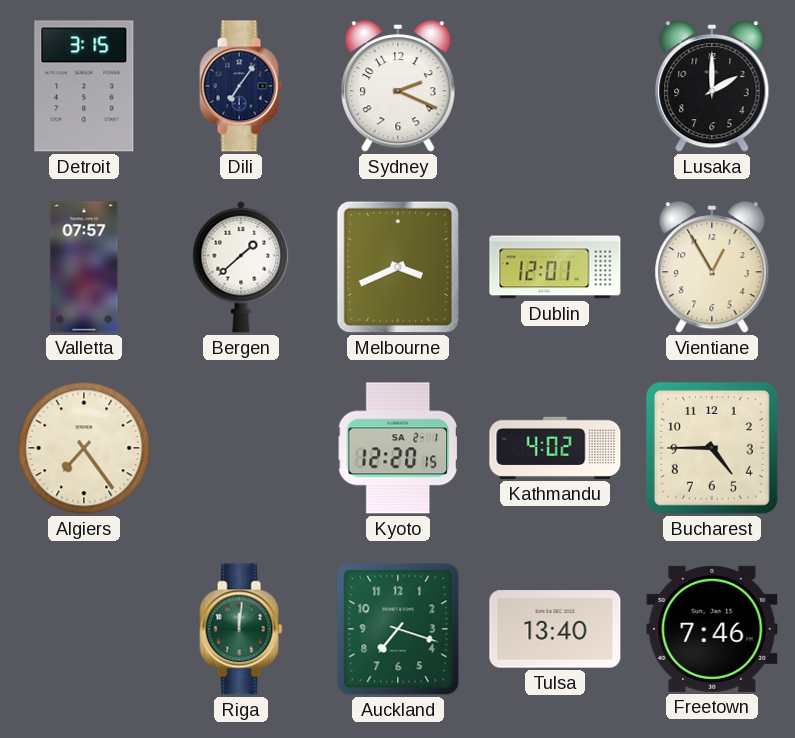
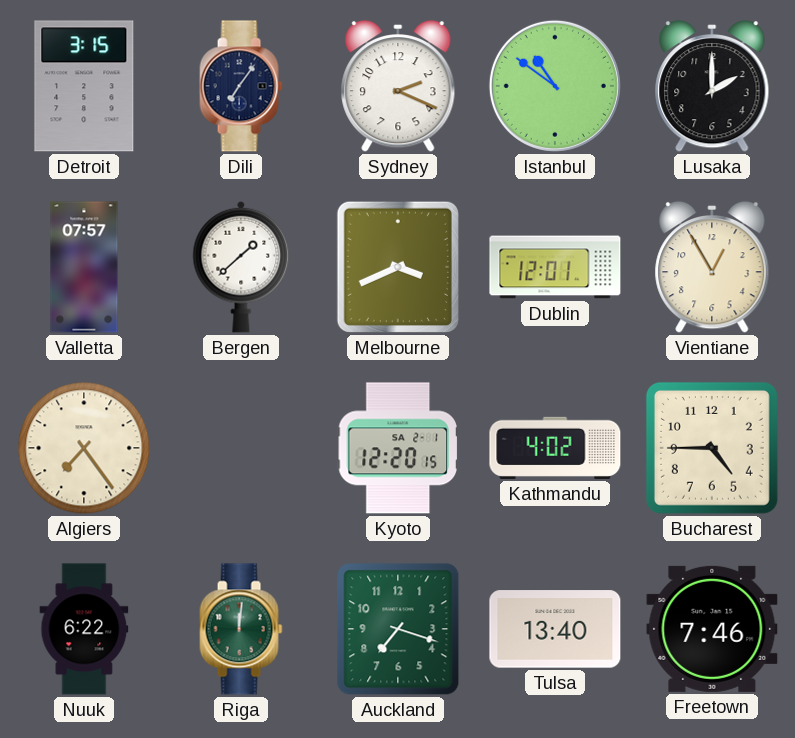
Istanbul: none -> 10:51 (555, 86)
Nuuk: none -> 6:22 (84, 629)
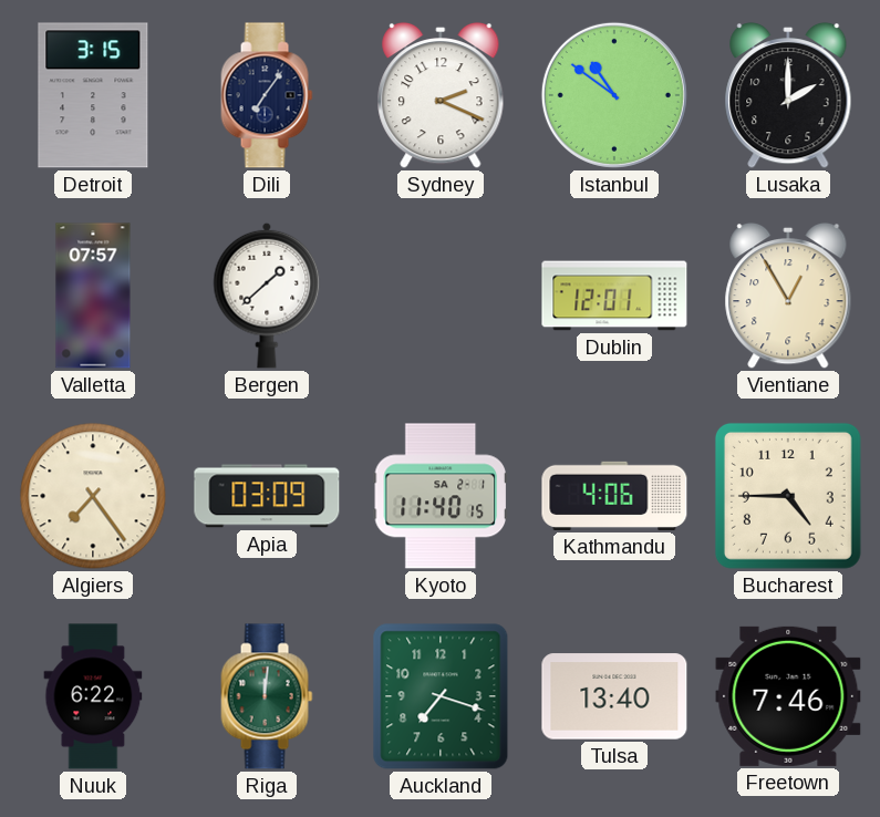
Melbourne: 3:41 -> none (398, 267)
Apia: none -> 03:09 (267, 496)
Kyoto: 12:20 -> 11:40 (441, 496)
Kathmandu: 4:02 -> 4:06 (614, 496)
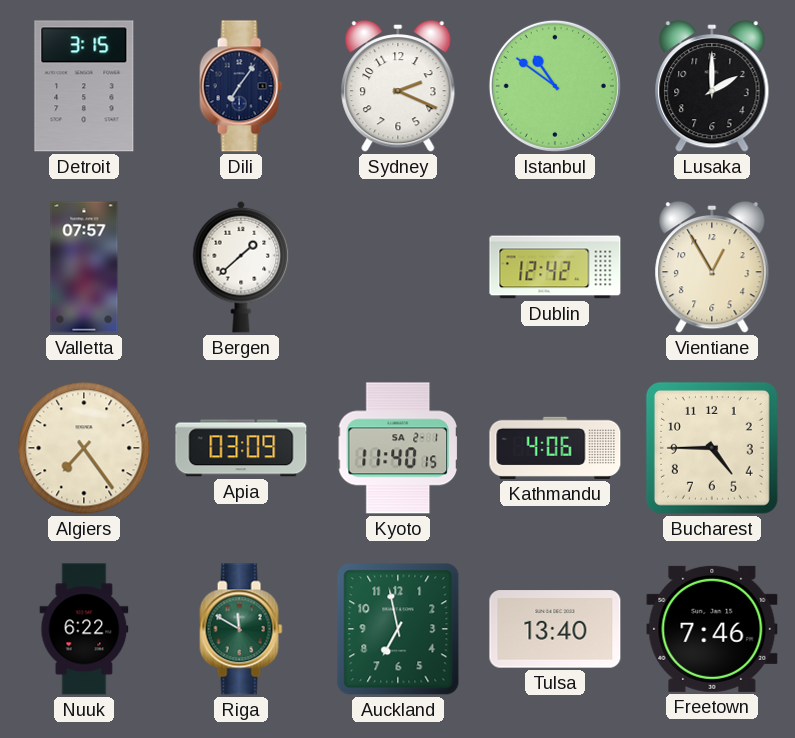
Dublin: 12:01 -> 12:42 (555, 267)
Riga: 12:01 -> 11:50 (241, 629)
Auckland: 7:18 -> 6:58 (398, 629)
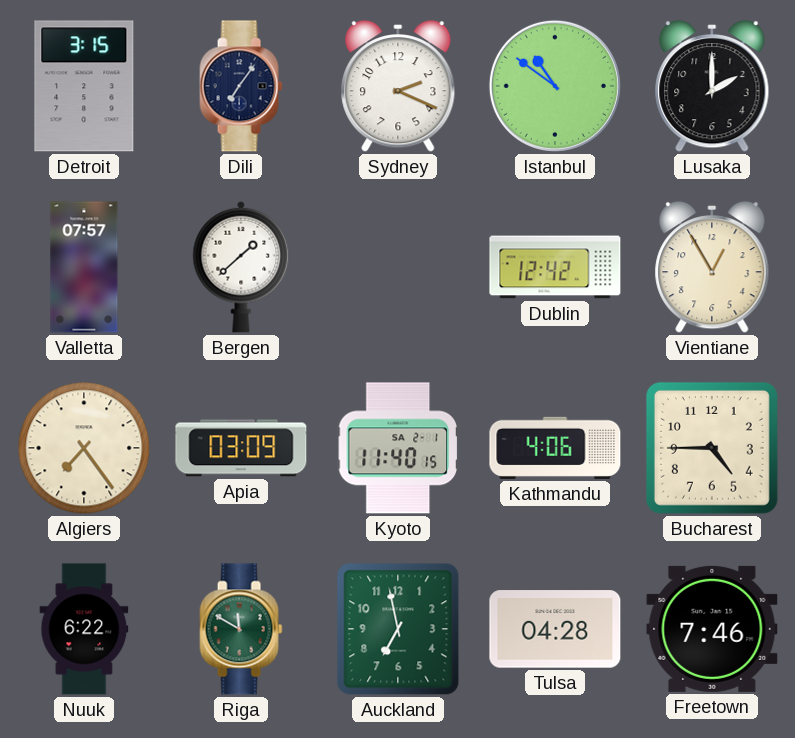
Tulsa: 13:40 -> 04:28 (555, 629)
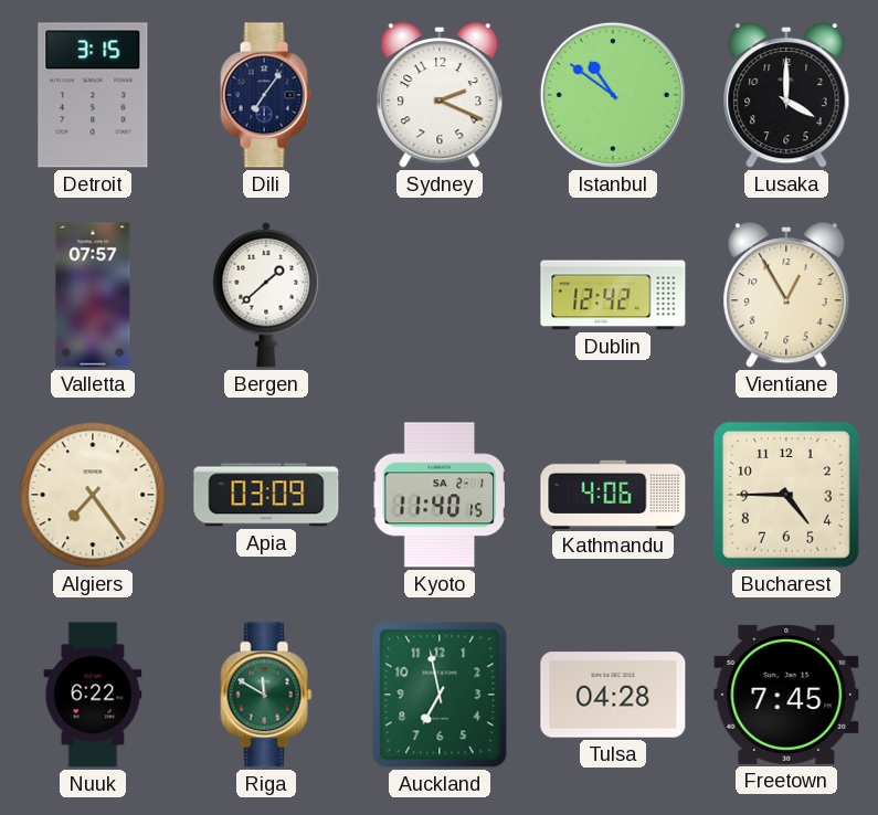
Lusaka: 2:00 -> 4:00 (786, 95)
Freetown: 7:46 -> 7:45 (786, 695)
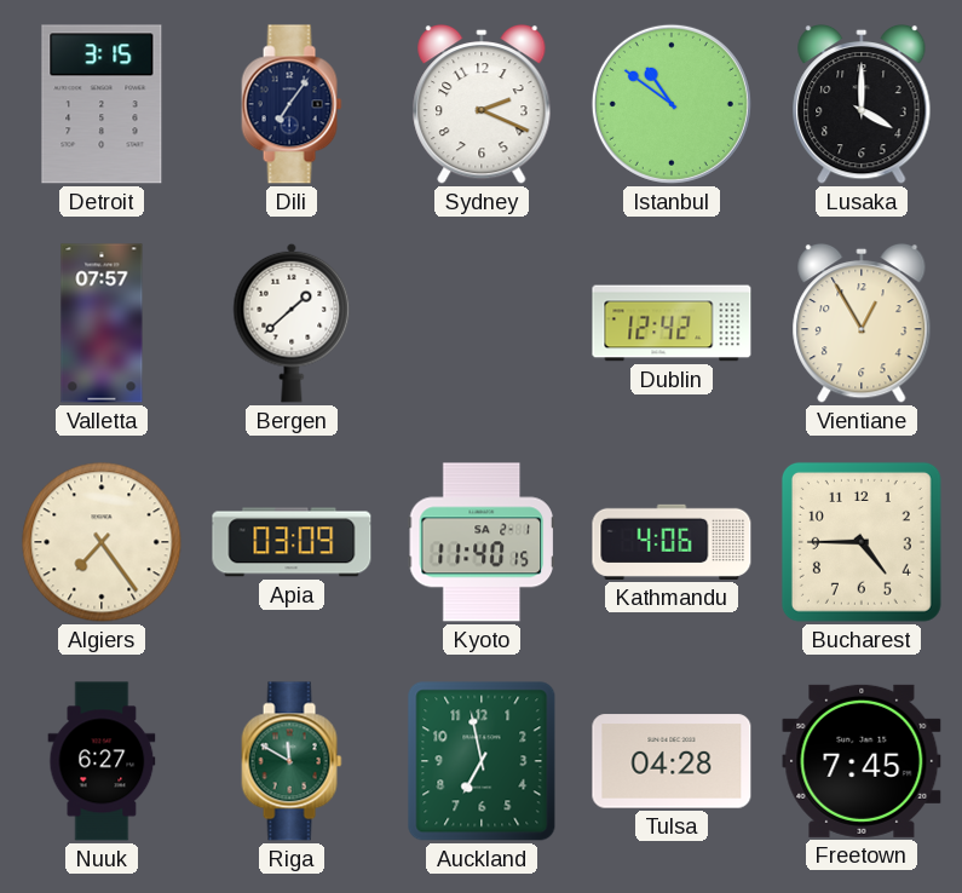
Nuuk: 6:22 -> 6:27 (102, 761)
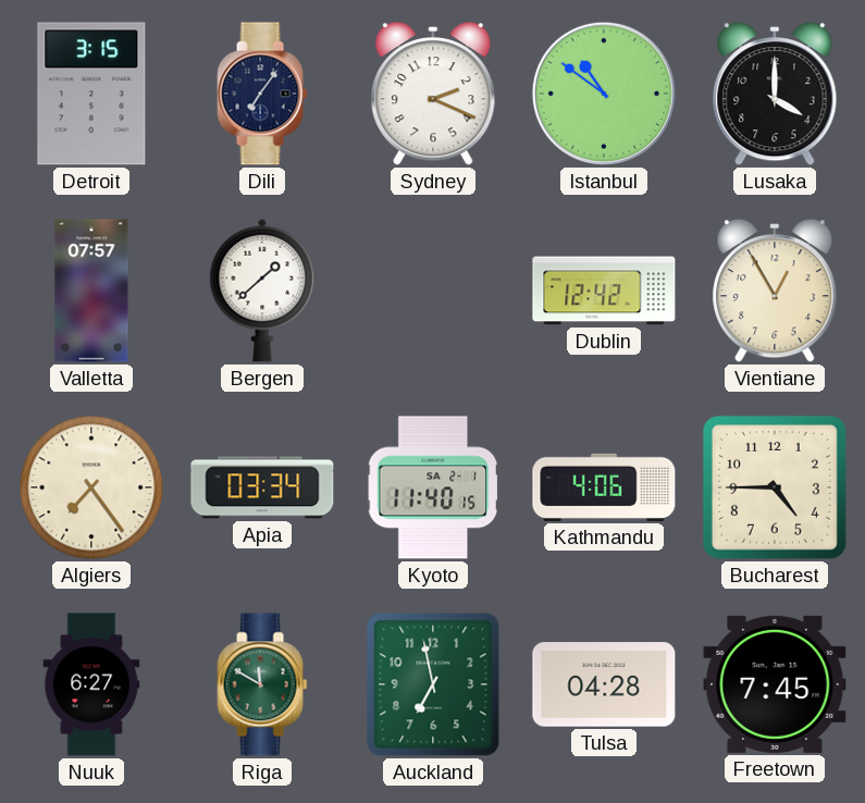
Apia: 03:09 -> 03:34 (262, 487)
